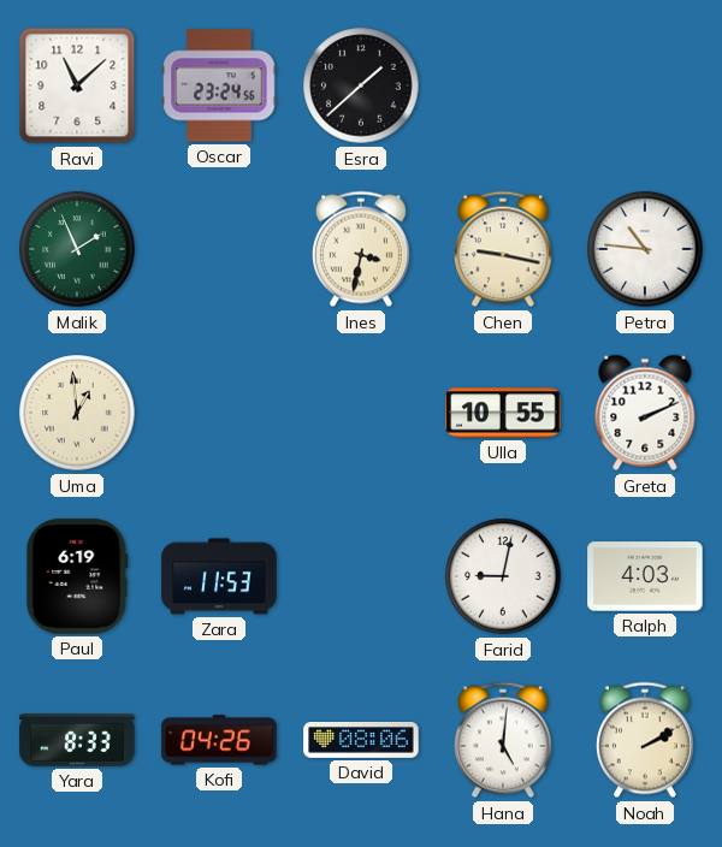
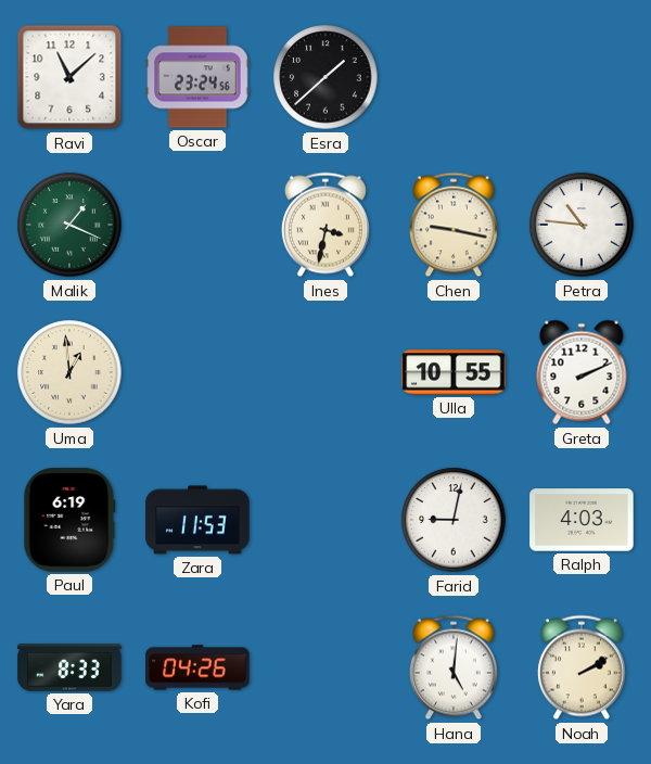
Malik: 1:56 -> 1:19 (69, 225)
David: 08:06 -> none (361, 741)
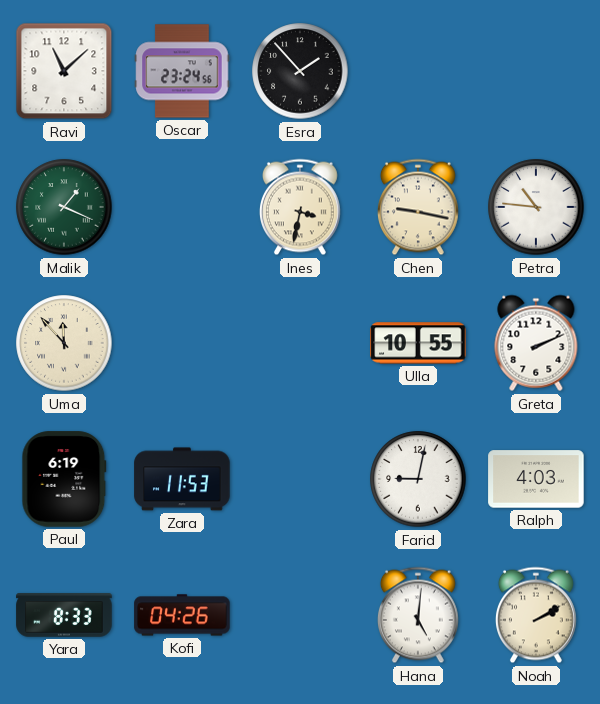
Esra: 1:38 -> 1:53 (300, 71)
Uma: 12:59 -> 11:53 (64, 343)
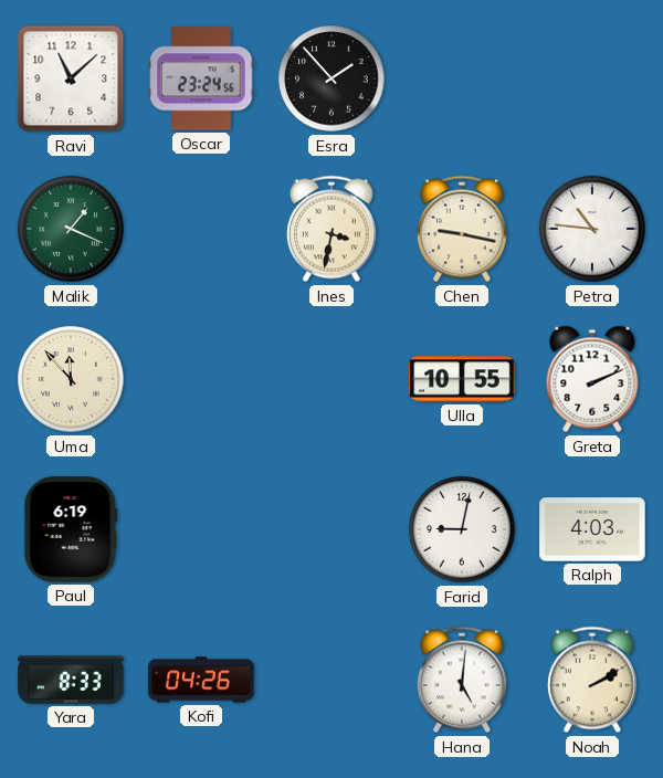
Zara: 11:53 -> none (182, 479)
